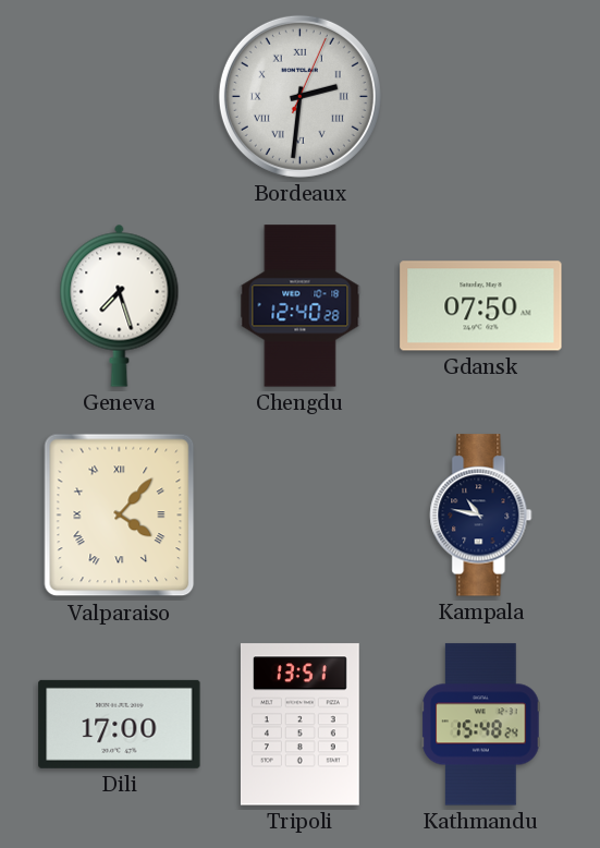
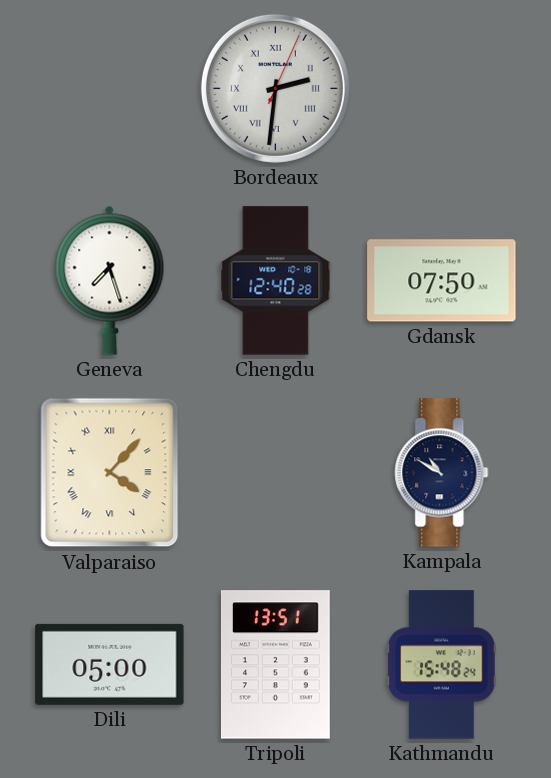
Kampala: 10:47 -> 10:50 (442, 473)
Dili: 17:00 -> 05:00 (110, 664)
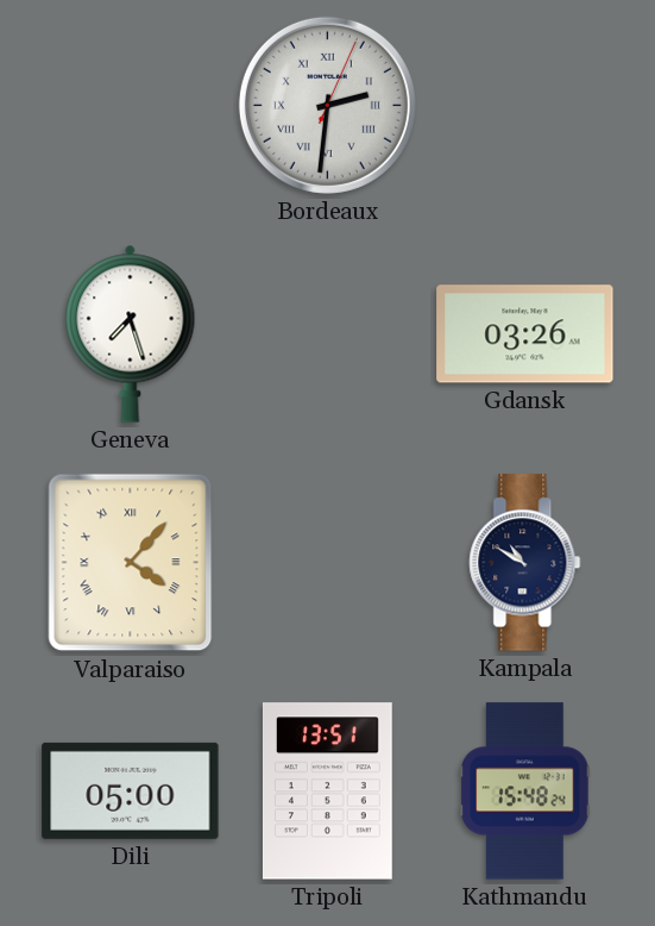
Chengdu: 12:40 -> none (276, 281)
Gdansk: 07:50 -> 03:26 (525, 334)
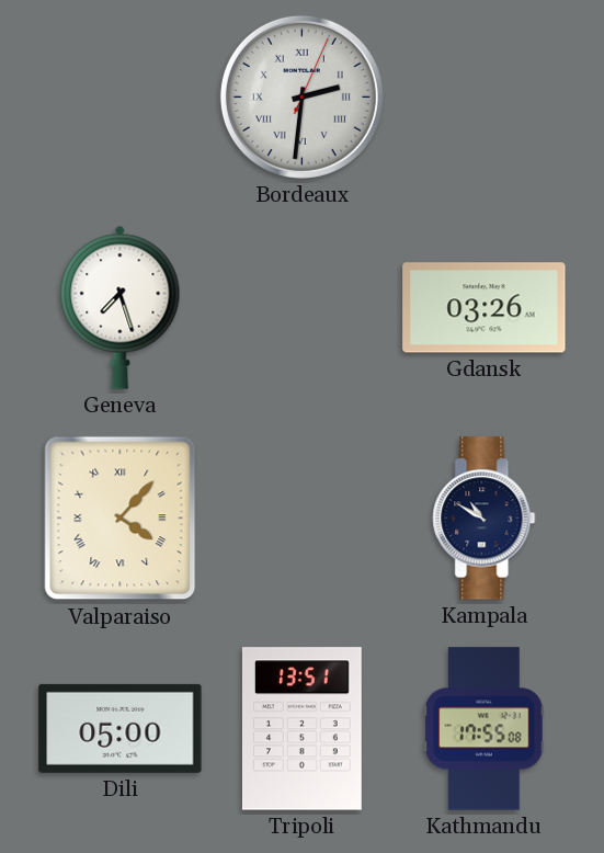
Kathmandu: 15:48 -> 17:55 (485, 729)
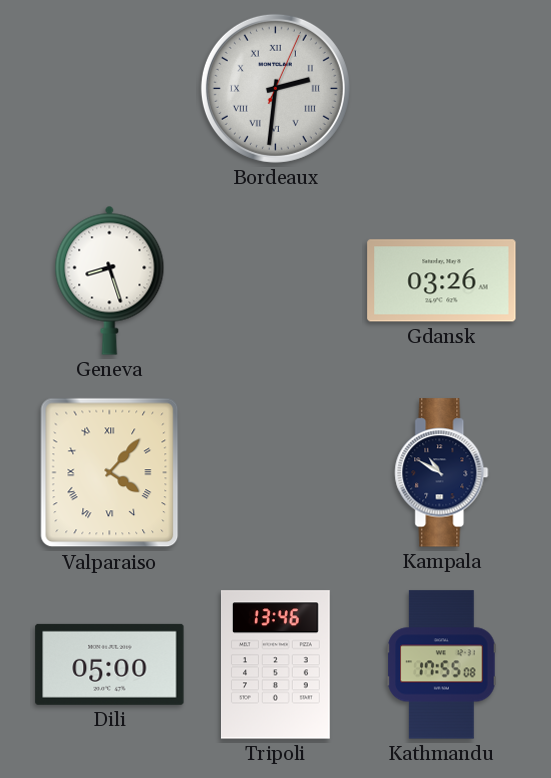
Geneva: 7:27 -> 8:27 (110, 280)
Tripoli: 13:51 -> 13:46 (275, 665)
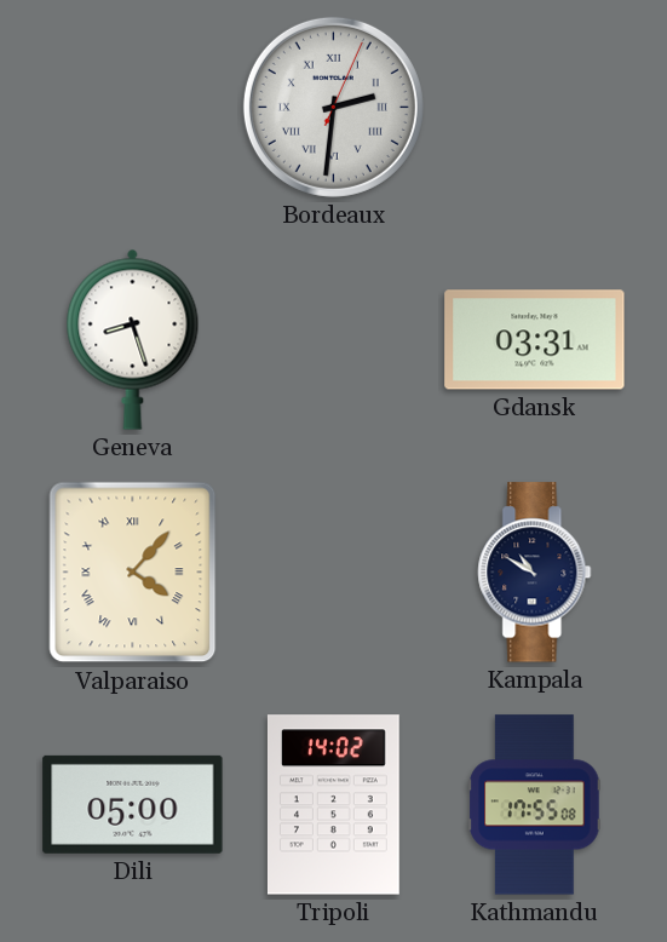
Gdansk: 03:26 -> 03:31 (535, 340)
Tripoli: 13:46 -> 14:02 (333, 805)
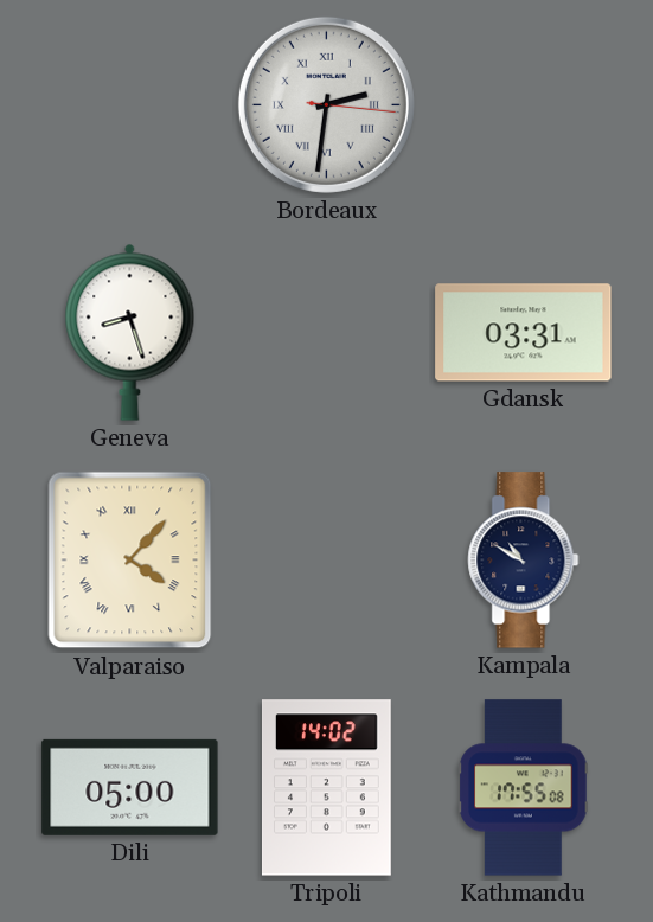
Bordeaux: 2:31:04 -> 2:31:16 (326, 104)
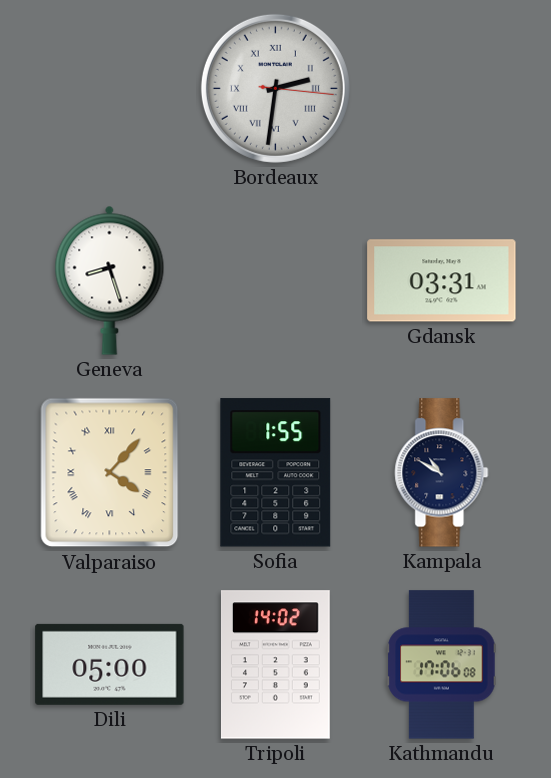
Sofia: none -> 1:55 (276, 473)
Kathmandu: 17:55 -> 17:06 (442, 665)
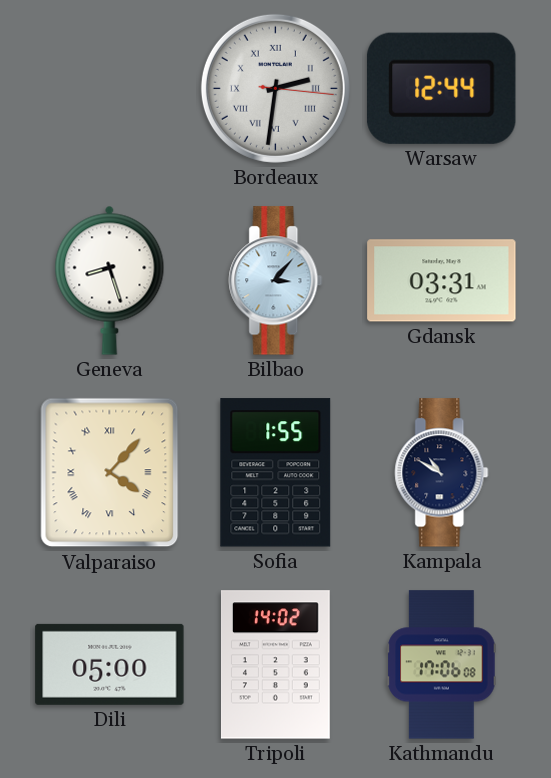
Warsaw: none -> 12:44 (441, 88)
Bilbao: none -> 3:07 (276, 281)
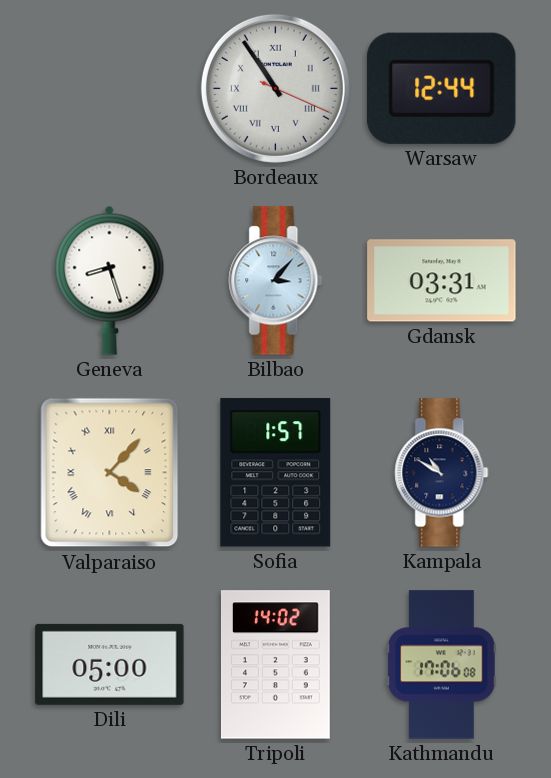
Bordeaux: 2:31 -> 10:54 (275, 88)
Sofia: 1:55 -> 1:57 (276, 473)
